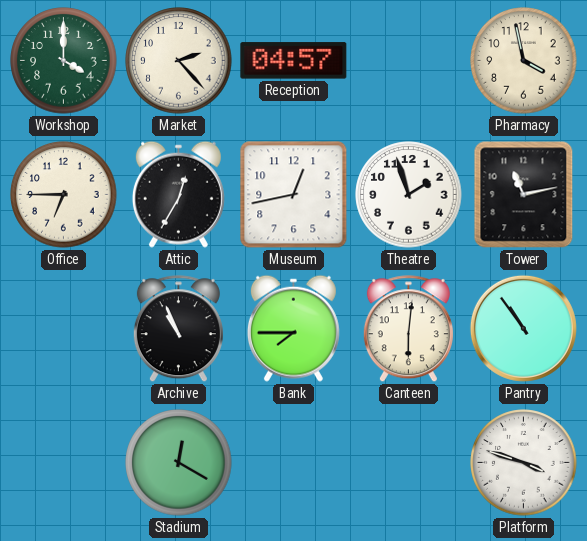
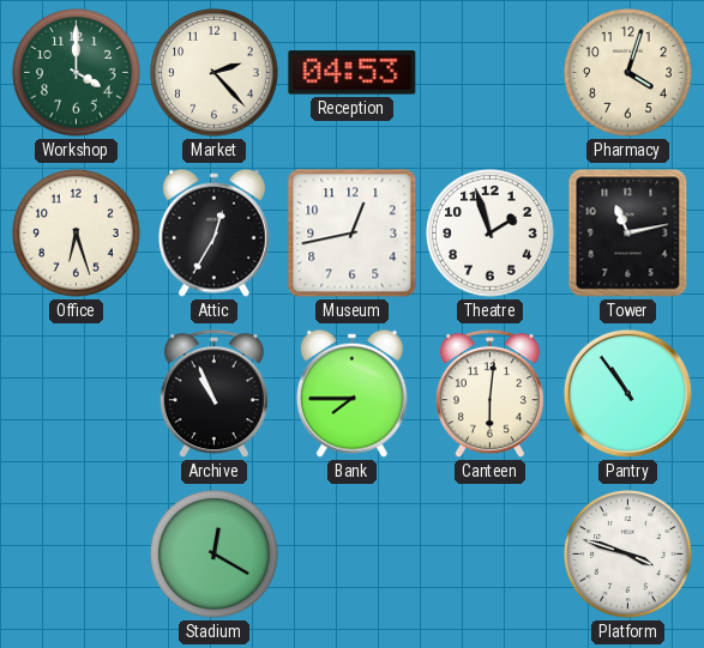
Reception: 04:57 -> 04:53 (353, 73)
Pharmacy: 3:58 -> 4:03 (628, 73)
Office: 6:45 -> 6:27 (77, 234)
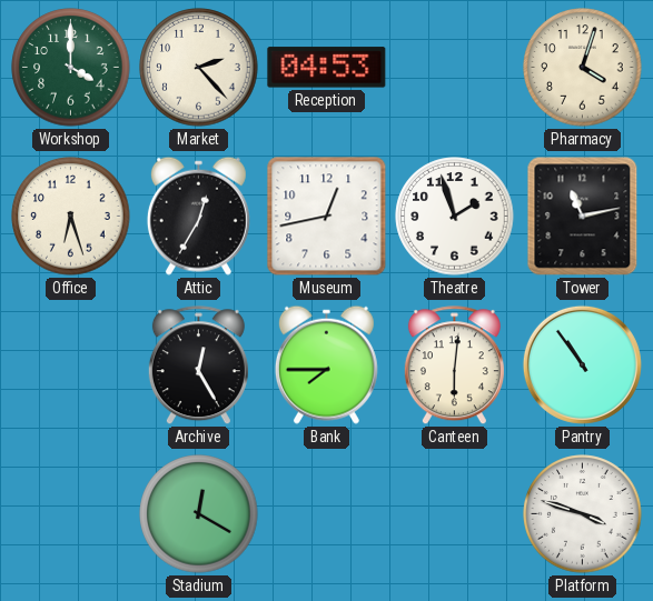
Archive: 10:56 -> 12:25 (198, 365)
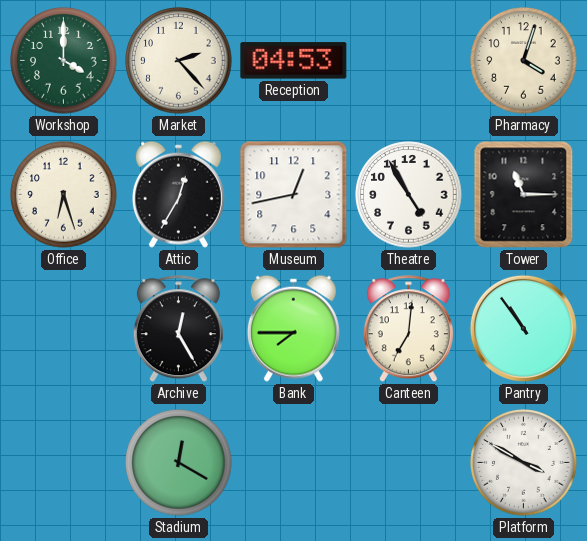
Theatre: 1:57 -> 4:55 (409, 195)
Tower: 11:13 -> 11:15 (524, 195)
Canteen: 6:01 -> 7:01 (408, 329)
Platform: 3:48 -> 3:50 (524, 463)
